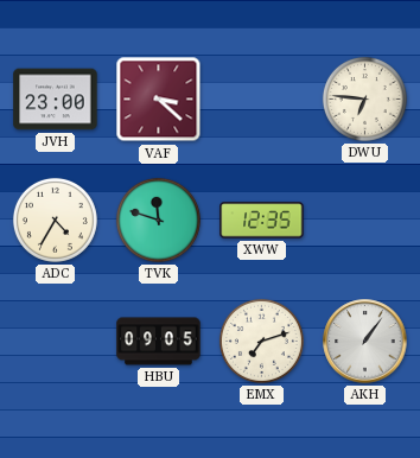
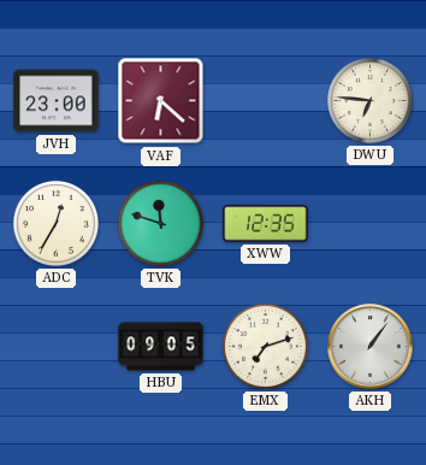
VAF: 3:22 -> 6:22 (161, 101)
ADC: 4:35 -> 12:35 (55, 223)
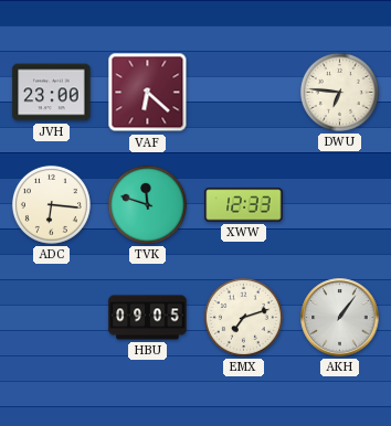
ADC: 12:35 -> 6:16 (51, 204)
XWW: 12:35 -> 12:33 (244, 205)
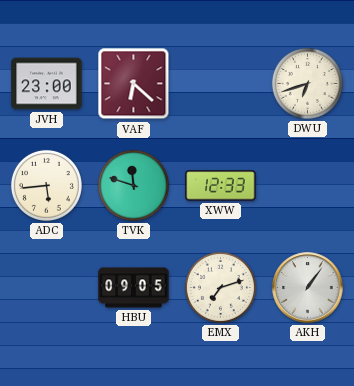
DWU: 6:46 -> 6:42 (307, 83)
ADC: 6:16 -> 5:44 (46, 185)
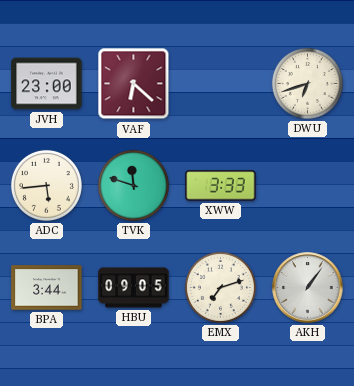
XWW: 12:33 -> 3:33 (221, 186)
BPA: none -> 3:44 (47, 288)
